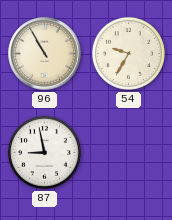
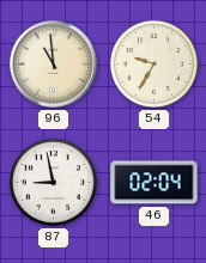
96: 10:55 -> 10:59 (54, 65)
46: none -> 02:04 (154, 183)
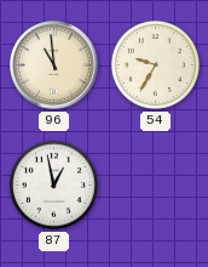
87: 8:58 -> 12:58 (53, 184)
46: 02:04 -> none (154, 183)
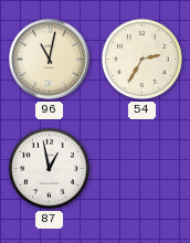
96: 10:59 -> 11:02 (50, 60)
54: 9:35 -> 2:35 (141, 59)
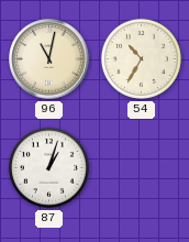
54: 2:35 -> 10:35 (141, 58)
87: 12:58 -> 1:03 (48, 167)
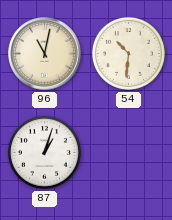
54: 10:35 -> 10:31 (128, 53)
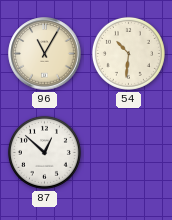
96: 11:02 -> 11:05 (45, 54)
87: 1:03 -> 12:52 (44, 152)
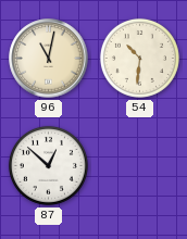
96: 11:05 -> 11:02 (49, 59)
